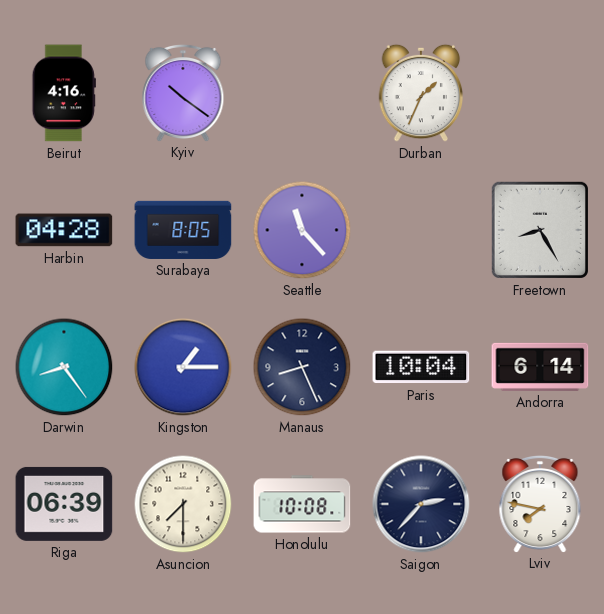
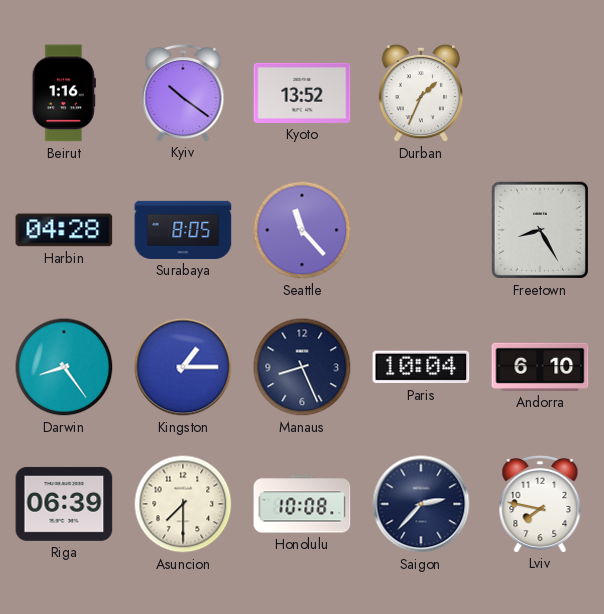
Beirut: 4:16 -> 1:16 (64, 93)
Kyoto: none -> 13:52 (302, 93)
Andorra: 6:14 -> 6:10 (540, 367)
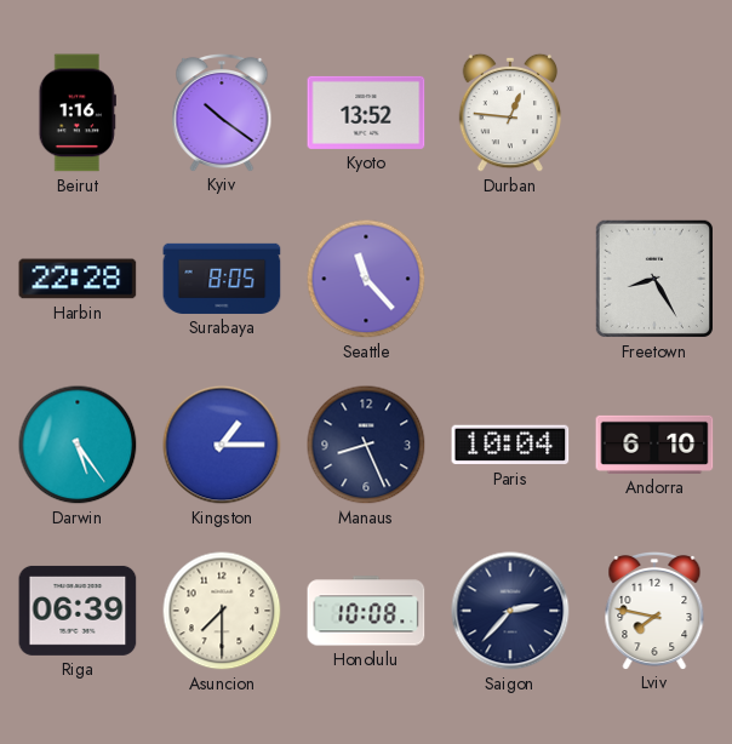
Durban: 1:34 -> 12:46 (510, 113)
Harbin: 04:28 -> 22:28 (78, 279)
Darwin: 8:24 -> 5:24 (78, 445)
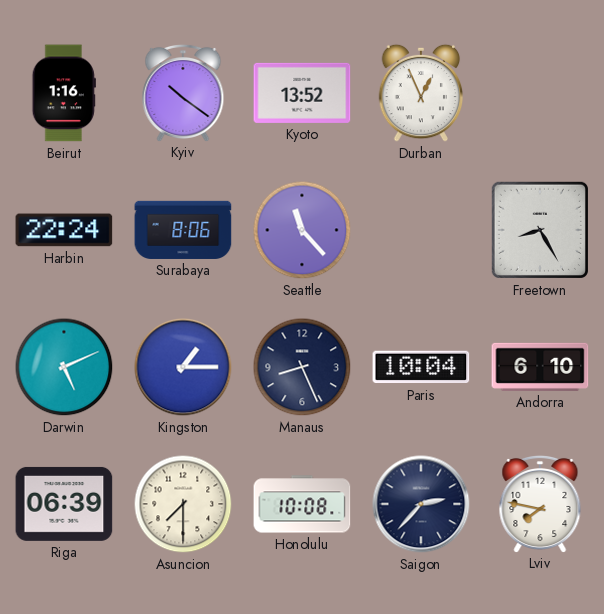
Durban: 12:46 -> 12:56 (421, 93)
Harbin: 22:28 -> 22:24 (64, 230)
Surabaya: 8:05 -> 8:06 (183, 230)
Darwin: 5:24 -> 5:11 (64, 367)
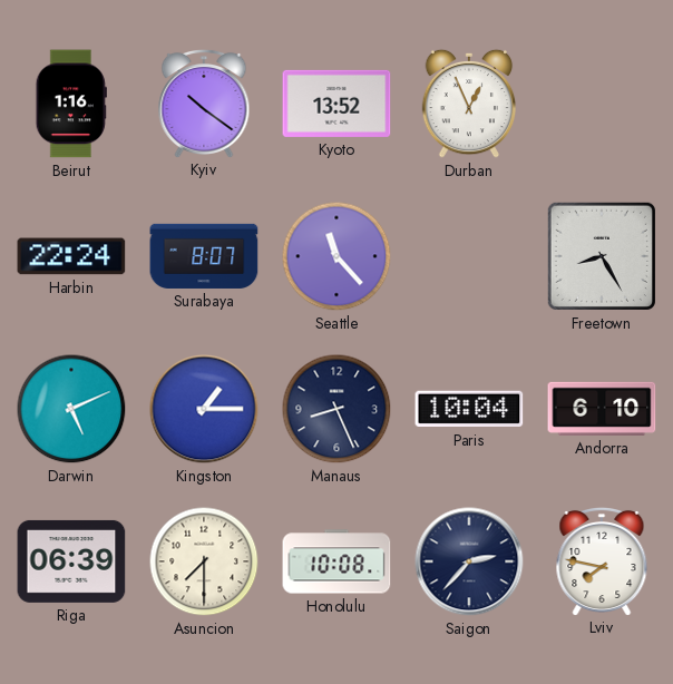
Surabaya: 8:06 -> 8:07 (204, 256)
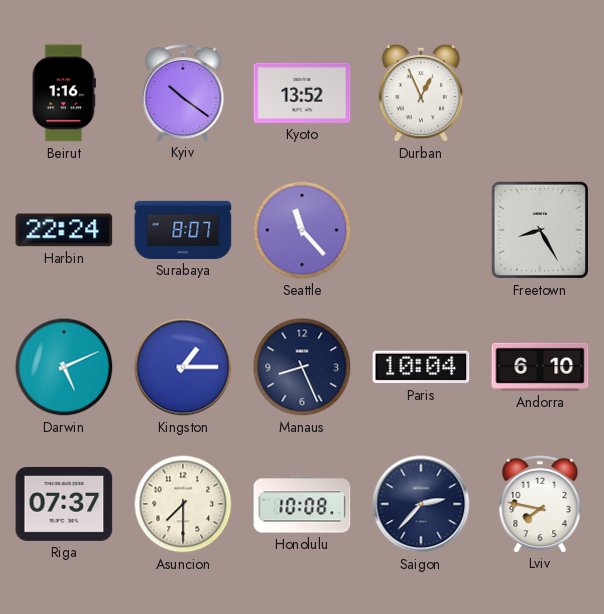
Riga: 06:39 -> 07:37 (64, 504)
